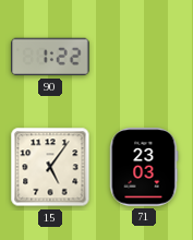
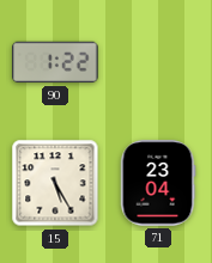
15: 5:06 -> 5:25 (55, 183)
71: 23:03 -> 23:04 (158, 183)
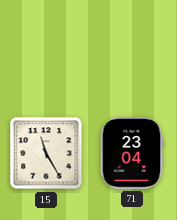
90: 1:22 -> none (55, 62)
15: 5:25 -> 11:25 (46, 153)
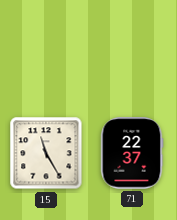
71: 23:04 -> 22:37 (132, 153)
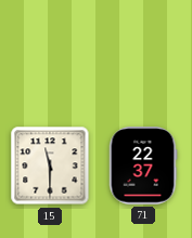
15: 11:25 -> 11:30 (50, 166)
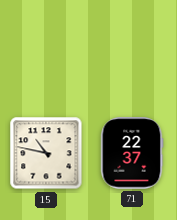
15: 11:30 -> 10:47 (46, 153)
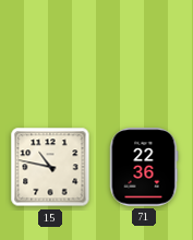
71: 22:37 -> 22:36 (144, 167)
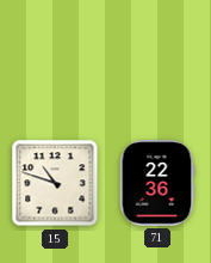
15: 10:47 -> 10:48 (55, 183)
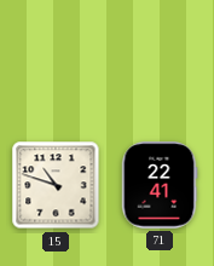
71: 22:36 -> 22:41 (160, 185)
